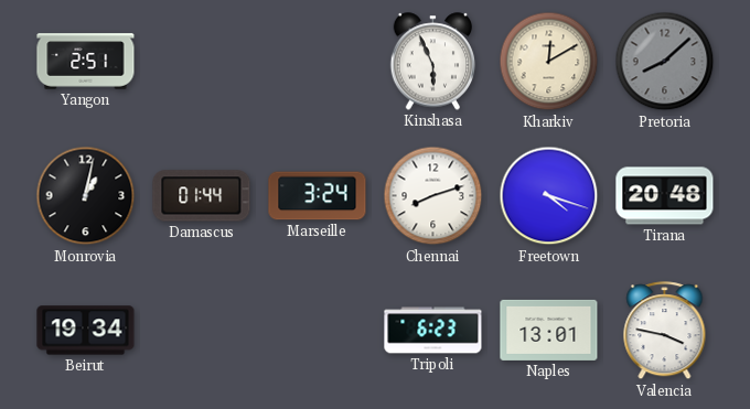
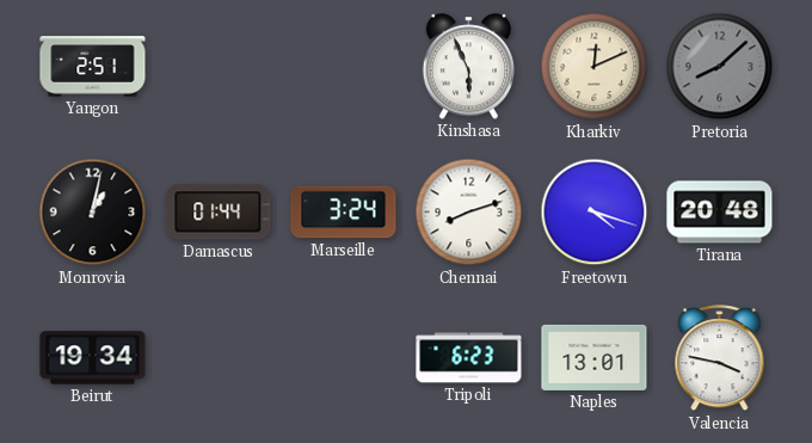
Kharkiv: 12:10 -> 12:11 (595, 67)
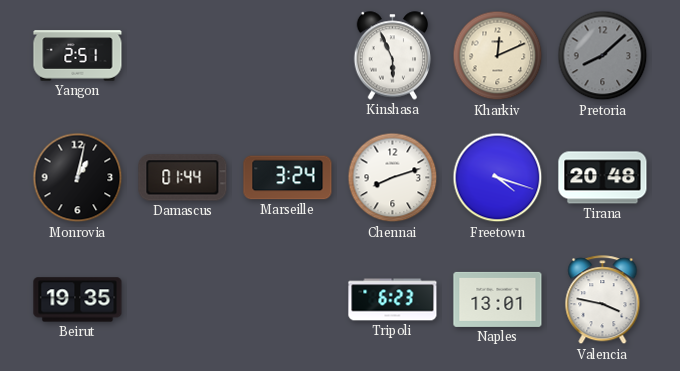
Beirut: 19:34 -> 19:35 (78, 300)
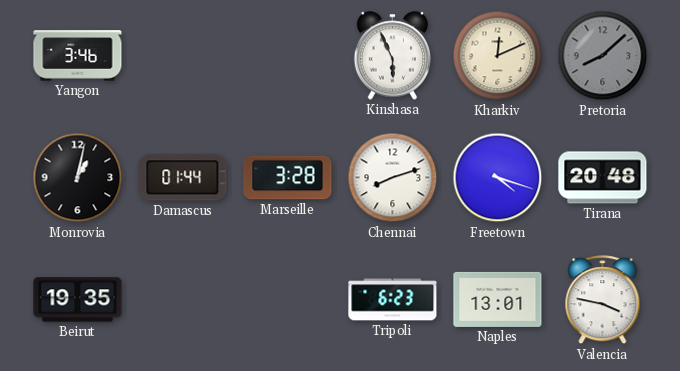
Yangon: 2:51 -> 3:46 (78, 56)
Marseille: 3:24 -> 3:28 (288, 178)
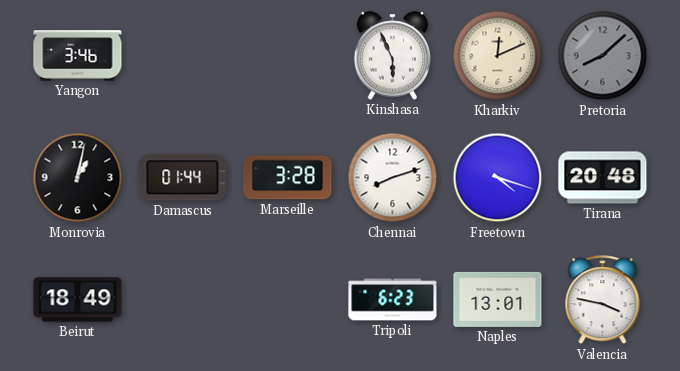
Beirut: 19:35 -> 18:49 (78, 300)
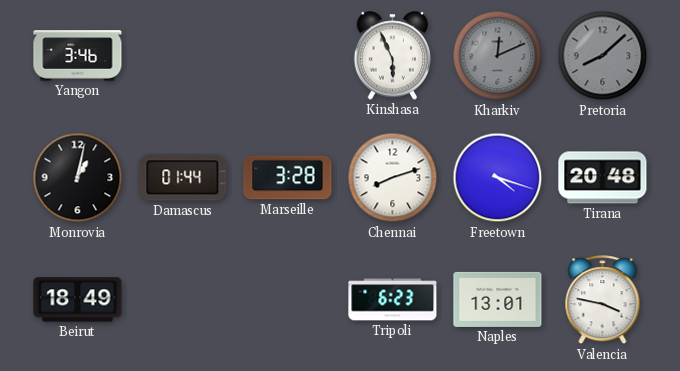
Kharkiv dial: cream -> grey (498, 56)
